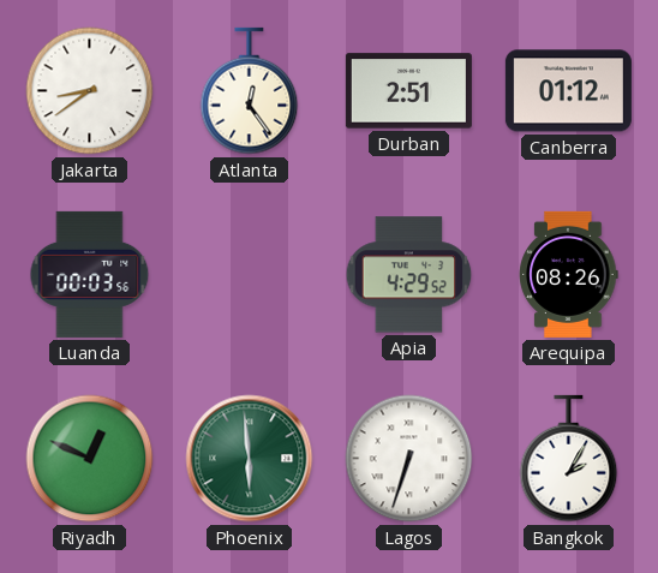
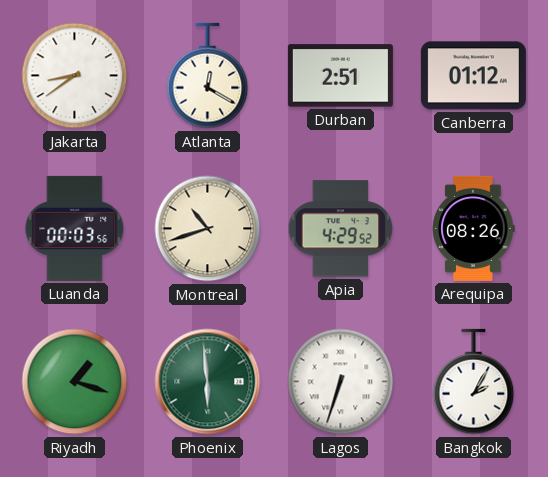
Atlanta: 12:24 -> 12:20 (208, 76)
Montreal: none -> 10:42 (208, 229)
Riyadh: 12:49 -> 1:18 (75, 382)
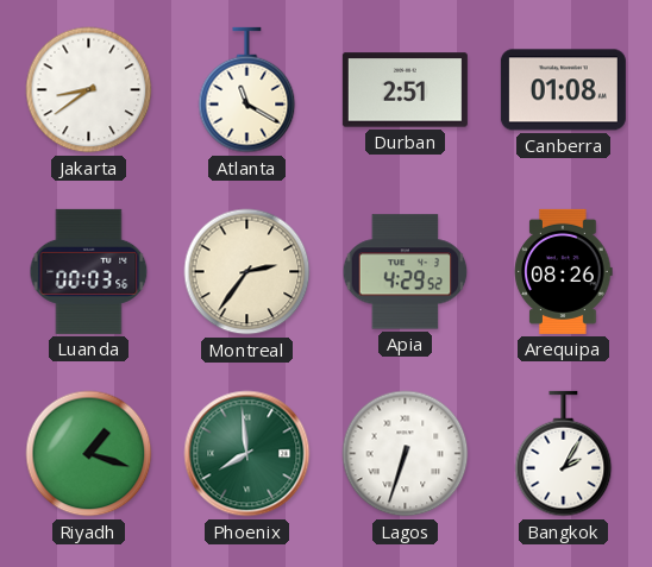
Atlanta: 12:20 -> 11:20 (247, 90)
Canberra: 01:12 -> 01:08 (563, 90)
Montreal: 10:42 -> 2:36 (247, 272)
Phoenix: 5:59 -> 7:59 (247, 454)
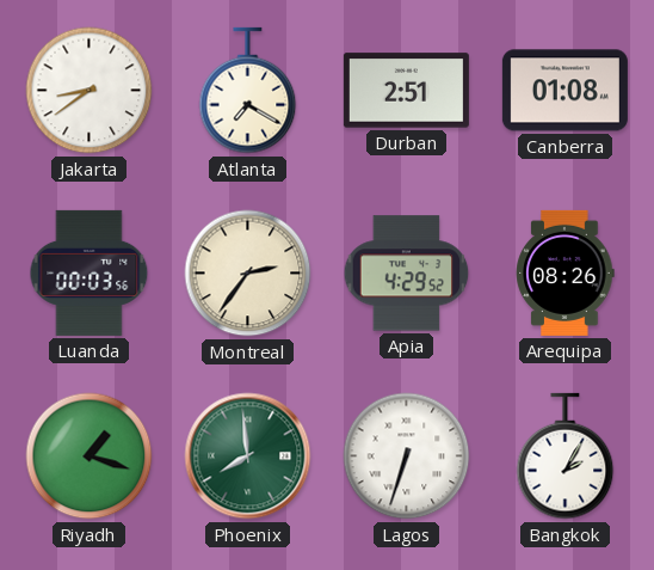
Atlanta: 11:20 -> 7:20 (248, 91)
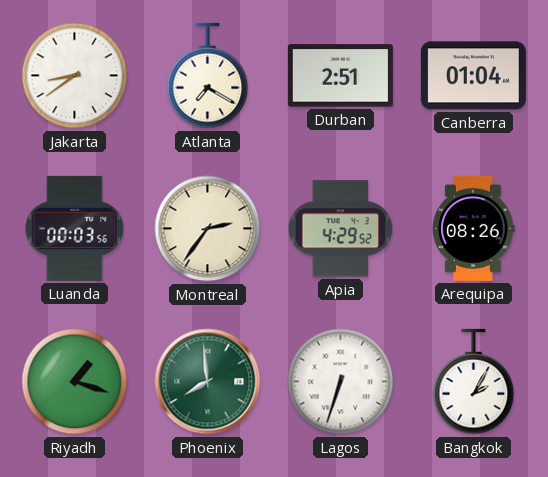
Canberra: 01:08 -> 01:04 (473, 76)
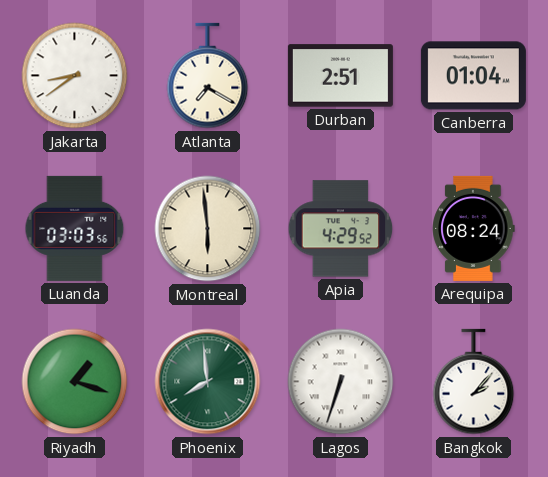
Luanda: 00:03 -> 03:03 (75, 228)
Montreal: 2:36 -> 5:59 (208, 229)
Arequipa: 08:26 -> 08:24 (474, 228)
Bangkok: 2:05 -> 2:07 (474, 382)
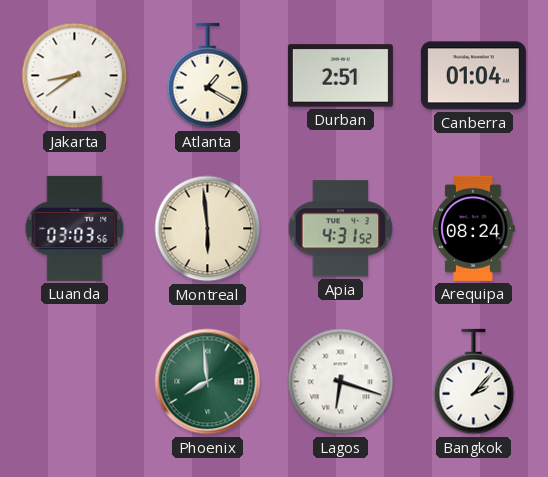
Atlanta: 7:20 -> 1:20 (208, 76)
Apia: 4:29 -> 4:31 (341, 229)
Riyadh: 1:18 -> none (75, 382)
Lagos: 6:33 -> 6:18 (341, 382)
